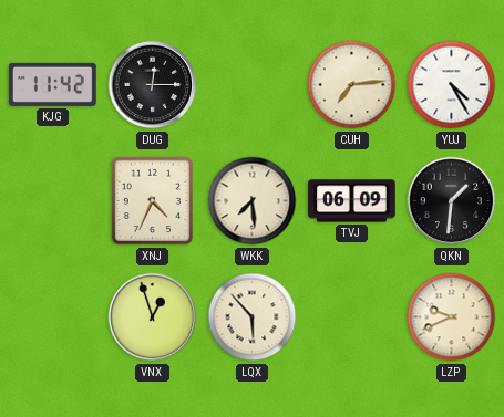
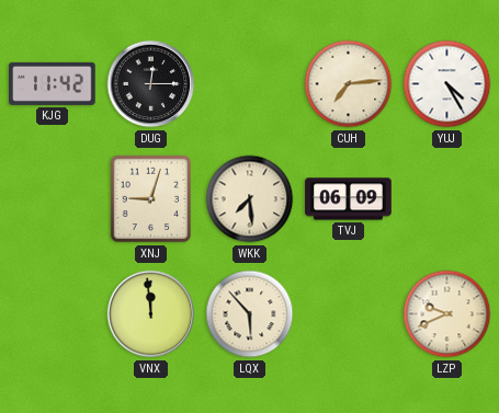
XNJ: 4:34 -> 9:03 (151, 199)
QKN: 1:31 -> none (452, 201)
VNX: 12:57 -> 11:59 (151, 314)
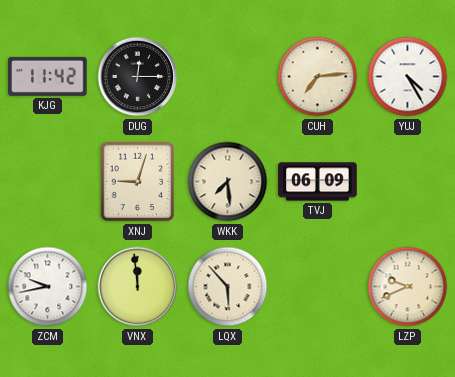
ZCM: none -> 9:43 (48, 287)
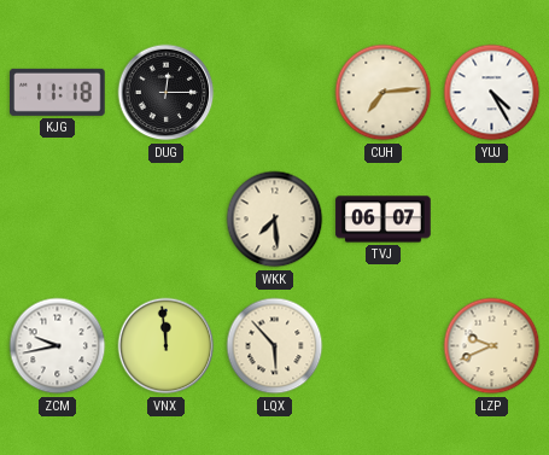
KJG: 11:42 -> 11:18 (58, 92)
XNJ: 9:03 -> none (138, 182)
TVJ: 06:09 -> 06:07 (384, 220)
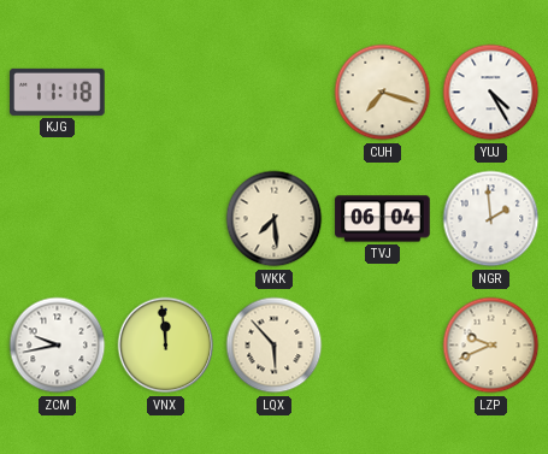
DUG: 12:15 -> none (167, 93)
CUH: 7:14 -> 7:18 (383, 93)
TVJ: 06:07 -> 06:04 (383, 219)
NGR: none -> 1:59 (491, 219)
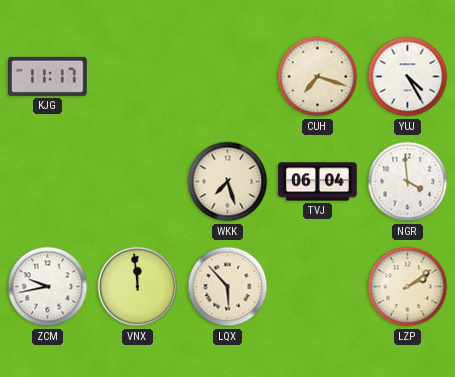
KJG: 11:18 -> 11:17 (48, 76)
WKK: 7:29 -> 7:27 (228, 182)
NGR: 1:59 -> 3:59 (408, 182)
LZP: 9:41 -> 2:09 (408, 287)
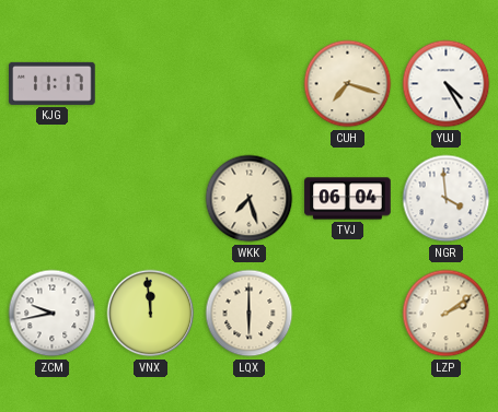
LQX: 5:53 -> 6:00 (250, 314)
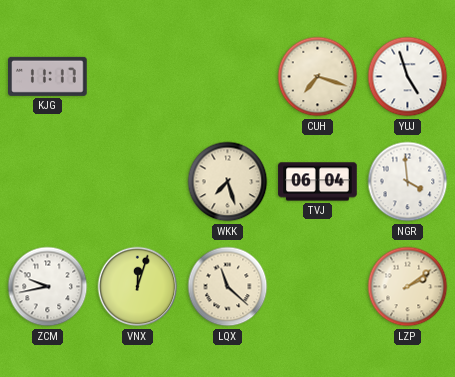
YUJ: 4:25 -> 4:57 (408, 77)
VNX: 11:59 -> 12:03 (138, 287)
LQX: 6:00 -> 11:22 (228, 287)
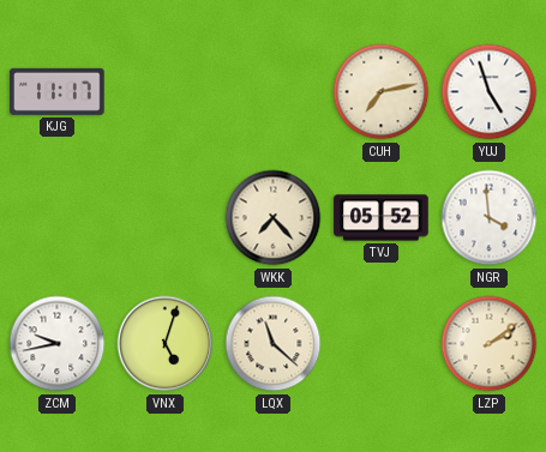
CUH: 7:18 -> 7:13 (382, 92)
WKK: 7:27 -> 7:23 (274, 218)
TVJ: 06:04 -> 05:52 (382, 218)
VNX: 12:03 -> 5:03 (166, 344)
